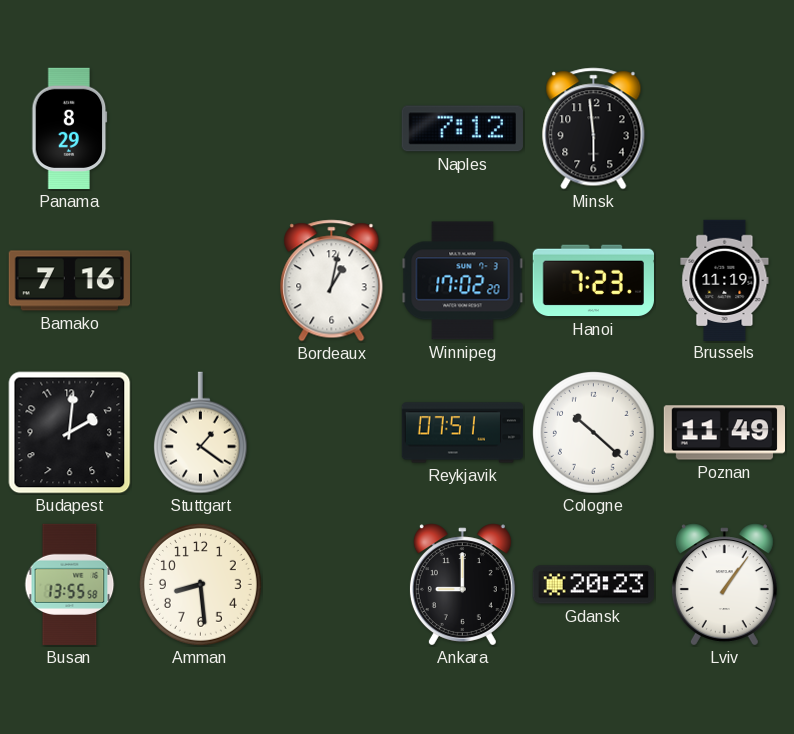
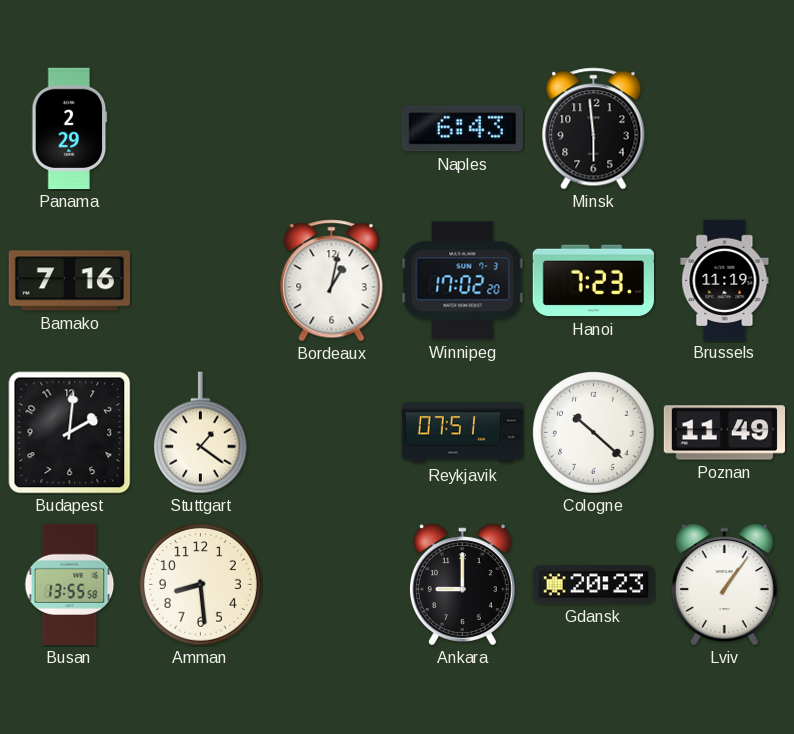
Panama: 8:29 -> 2:29 (70, 129)
Naples: 7:12 -> 6:43 (462, 129)
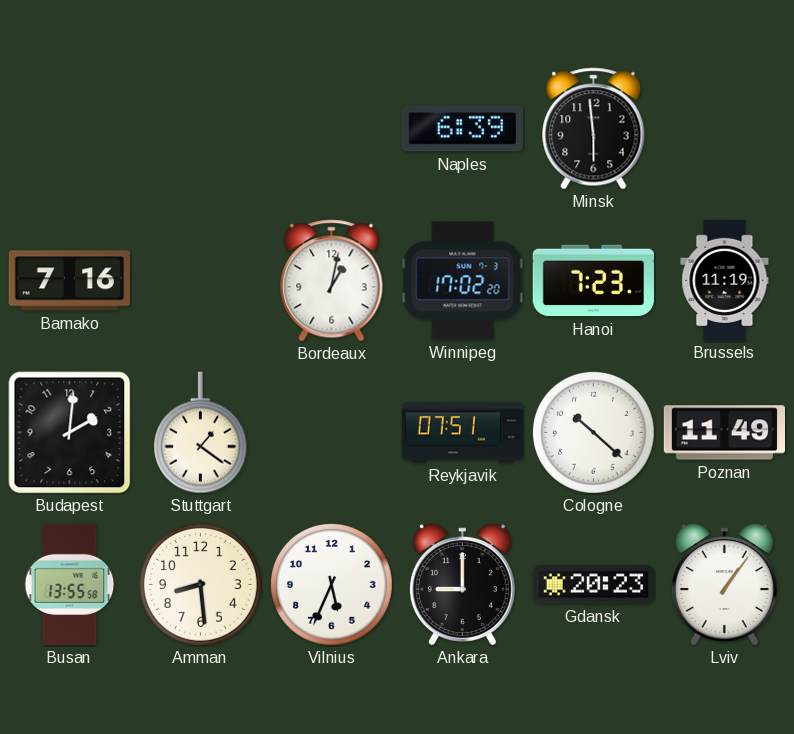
Panama: 2:29 -> none (70, 129)
Naples: 6:43 -> 6:39 (462, 129)
Vilnius: none -> 5:34 (331, 584)
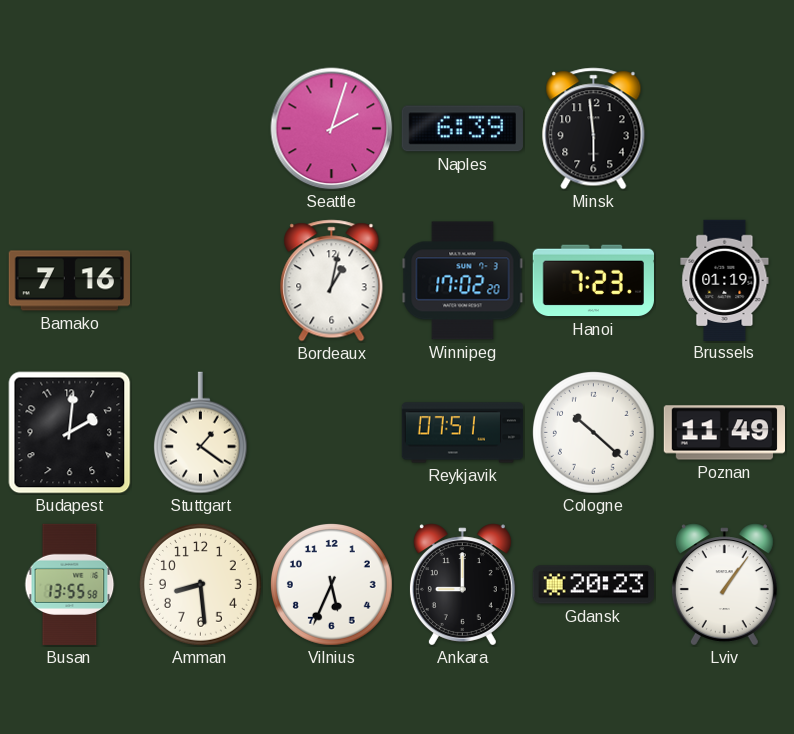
Seattle: none -> 2:03 (332, 129)
Brussels: 11:19 -> 01:19 (725, 280)
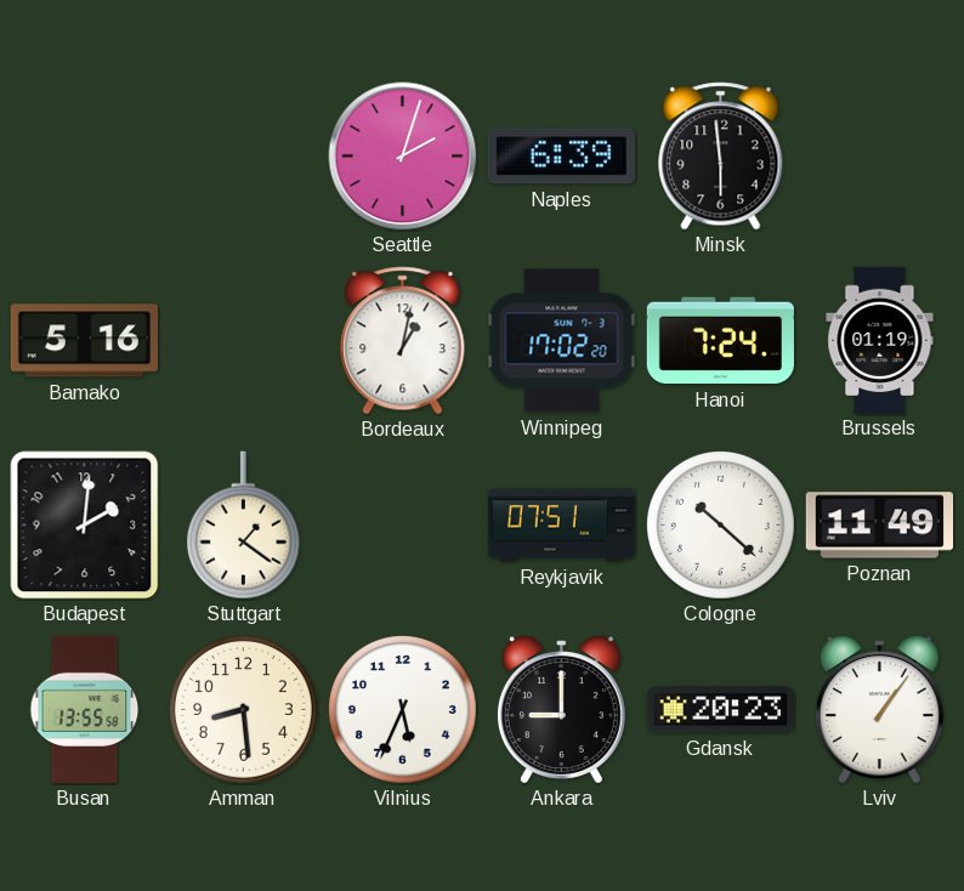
Bamako: 7:16 -> 5:16 (84, 341)
Hanoi: 7:23 -> 7:24 (720, 341)
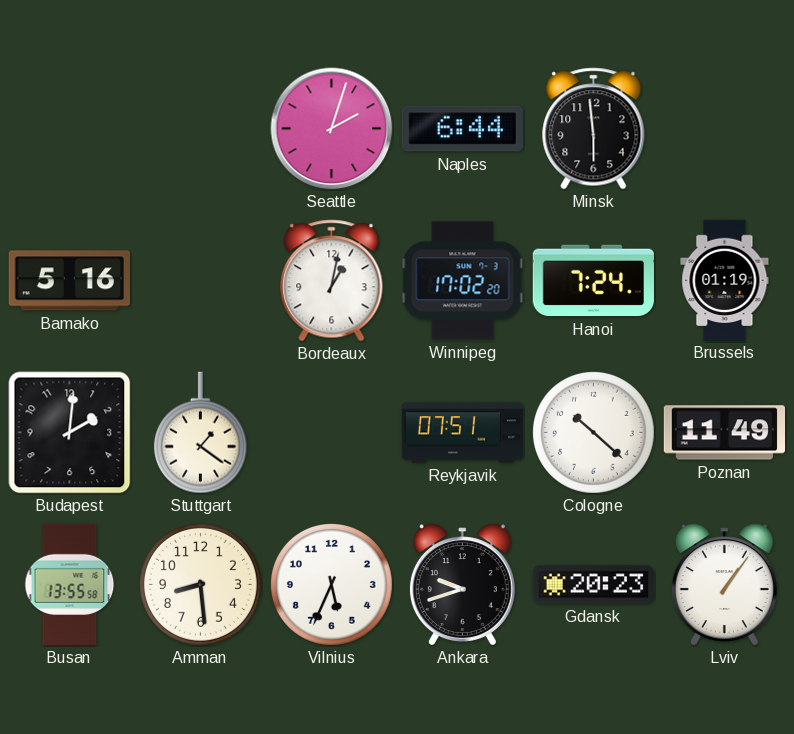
Naples: 6:39 -> 6:44 (462, 129)
Ankara: 9:00 -> 9:42 (462, 585)
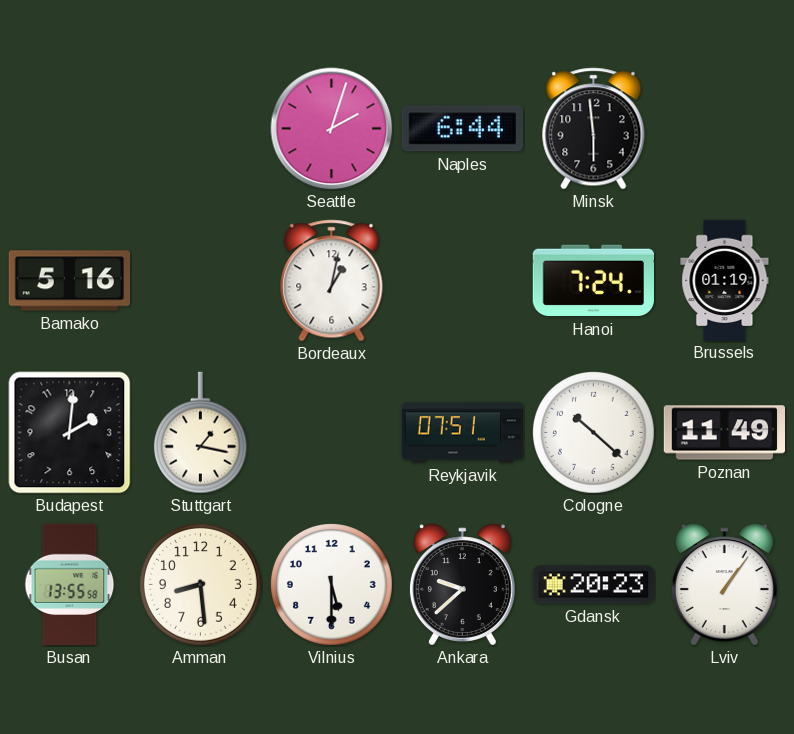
Winnipeg: 17:02 -> none (463, 281)
Stuttgart: 1:21 -> 1:17 (200, 433)
Vilnius: 5:34 -> 5:30 (331, 584)
Ankara: 9:42 -> 9:38 (462, 585)
